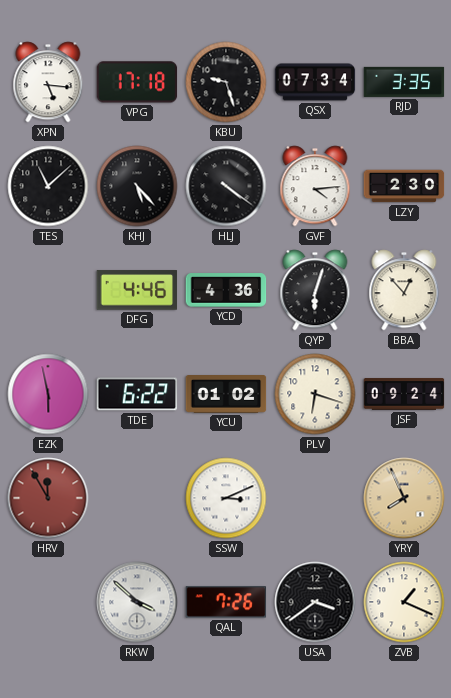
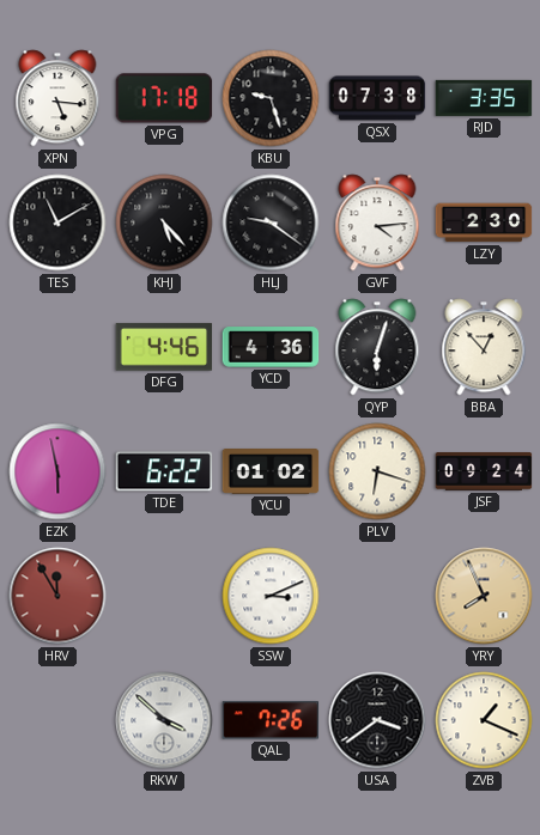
QSX: 07:34 -> 07:38 (377, 98)
TES: 11:08 -> 11:10 (57, 223)
HLJ: 4:21 -> 9:21 (271, 223)
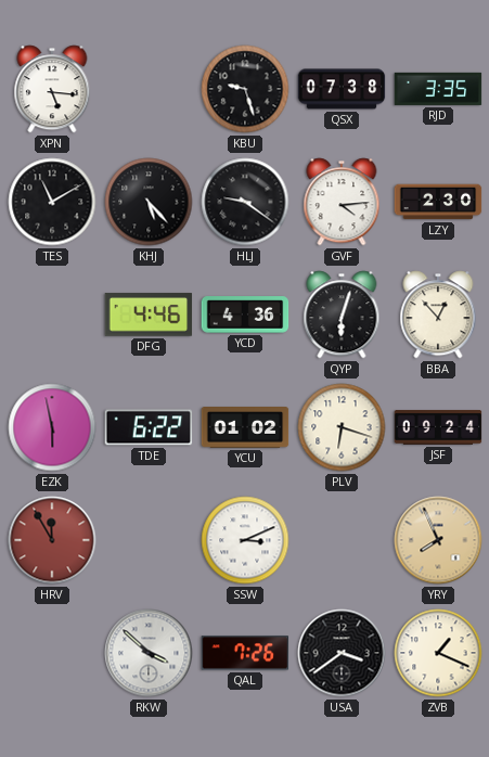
VPG: 17:18 -> none (164, 98)
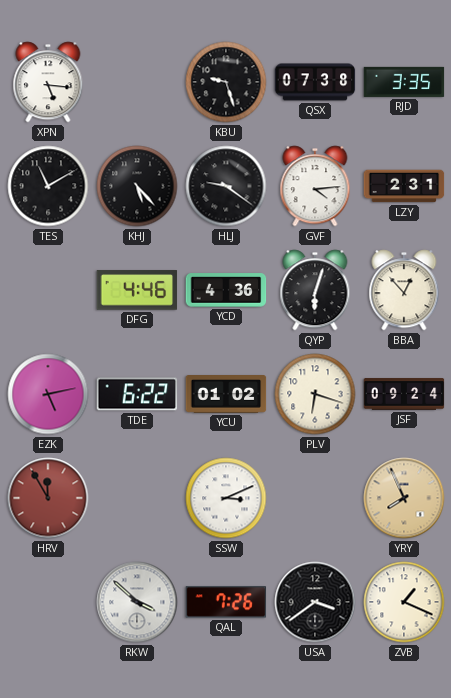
LZY: 2:30 -> 2:31 (404, 186)
EZK: 5:58 -> 5:13 (48, 394)
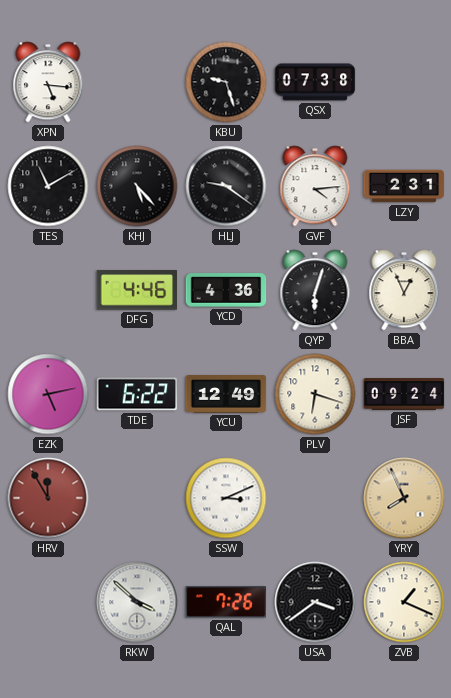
RJD: 3:35 -> none (404, 82)
BBA: 12:53 -> 12:56 (404, 290)
YCU: 01:02 -> 12:49 (226, 395)
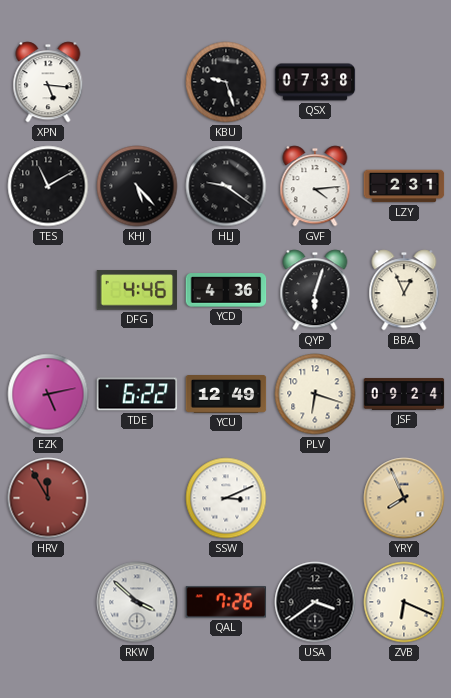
ZVB: 1:19 -> 6:19 (404, 602)
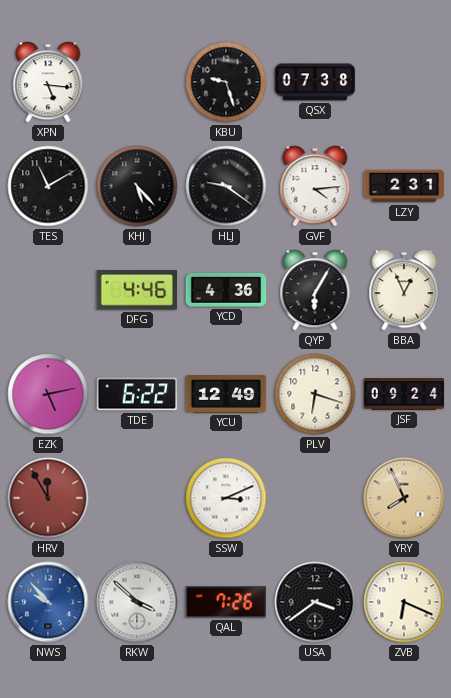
QYP: 6:03 -> 6:05 (315, 290)
NWS: none -> 9:53 (48, 602)
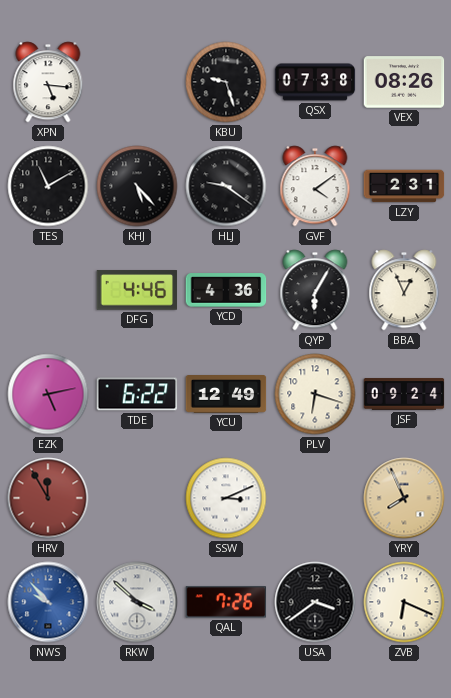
VEX: none -> 08:26 (404, 82)
GVF: 4:14 -> 4:09 (315, 186)
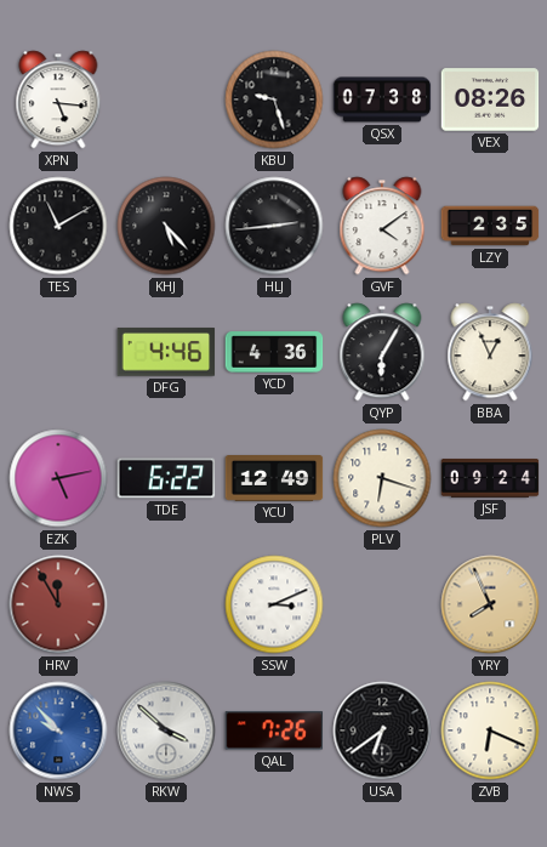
HLJ: 9:21 -> 2:44 (274, 226)
LZY: 2:31 -> 2:35 (490, 226)
USA: 3:39 -> 6:39 (382, 731)
